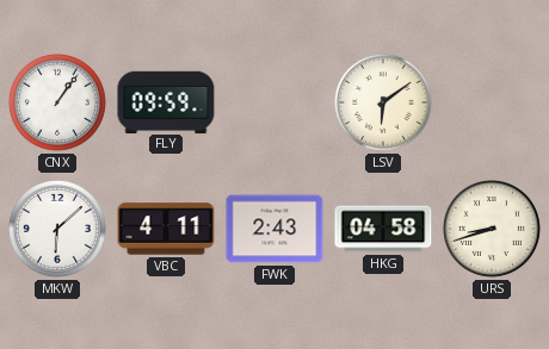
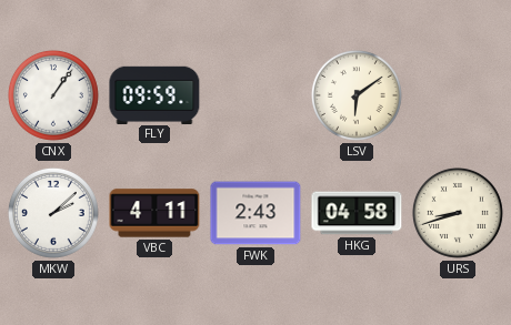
MKW: 6:08 -> 2:08 (53, 213)
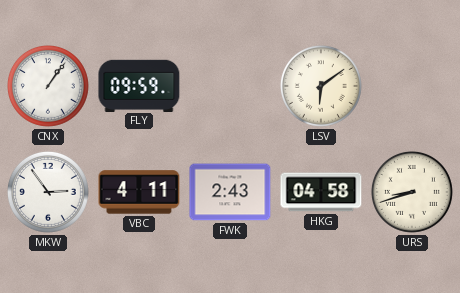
MKW: 2:08 -> 2:54 (48, 192)
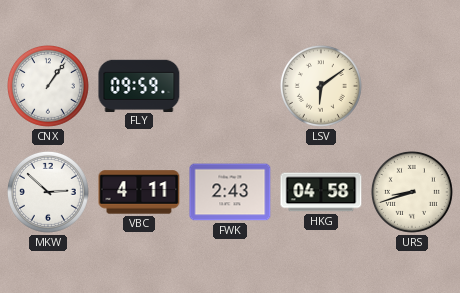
MKW: 2:54 -> 2:52 (48, 192)
